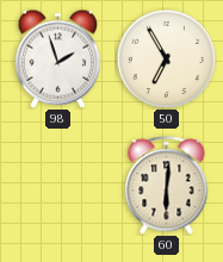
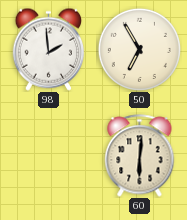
98: 1:57 -> 1:59 (48, 49)
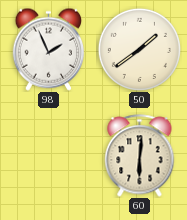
98: 1:59 -> 1:56 (48, 49)
50: 6:55 -> 1:39 (139, 49)
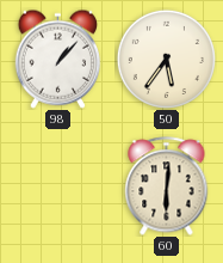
98: 1:56 -> 1:07 (57, 59)
50: 1:39 -> 5:36 (166, 59)
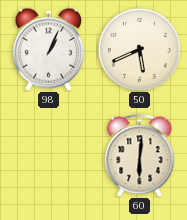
98: 1:07 -> 1:04 (48, 49)
50: 5:36 -> 5:41 (139, 49)
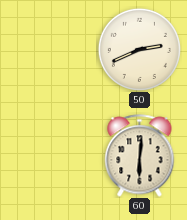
98: 1:04 -> none (48, 49)
50: 5:41 -> 2:41 (139, 49)
